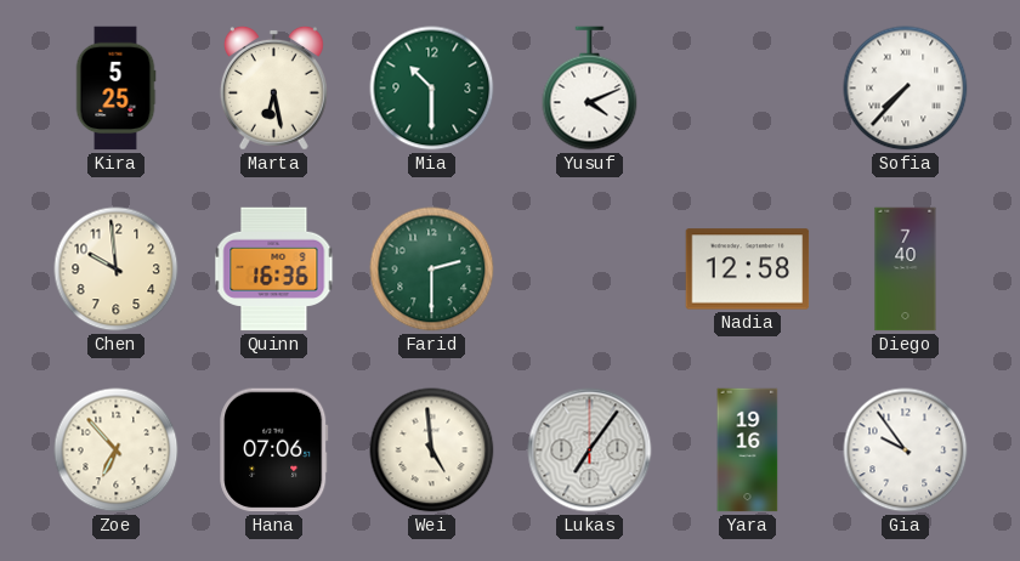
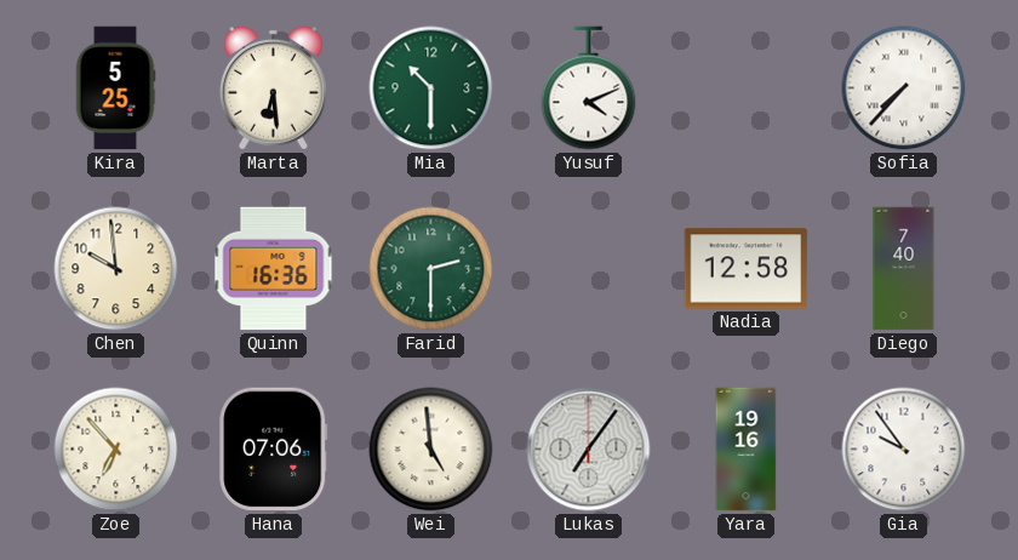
Marta: 6:28 -> 6:29 (273, 87)
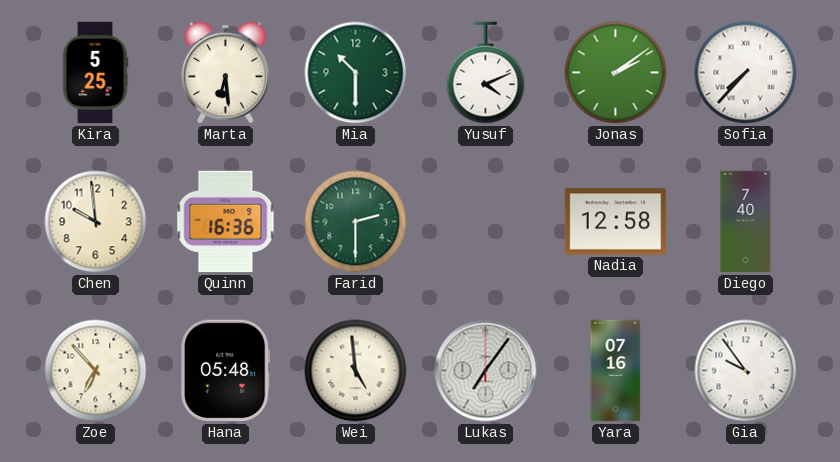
Jonas: none -> 2:09 (616, 73)
Hana: 07:06 -> 05:48 (226, 371)
Yara: 19:16 -> 07:16 (616, 371)
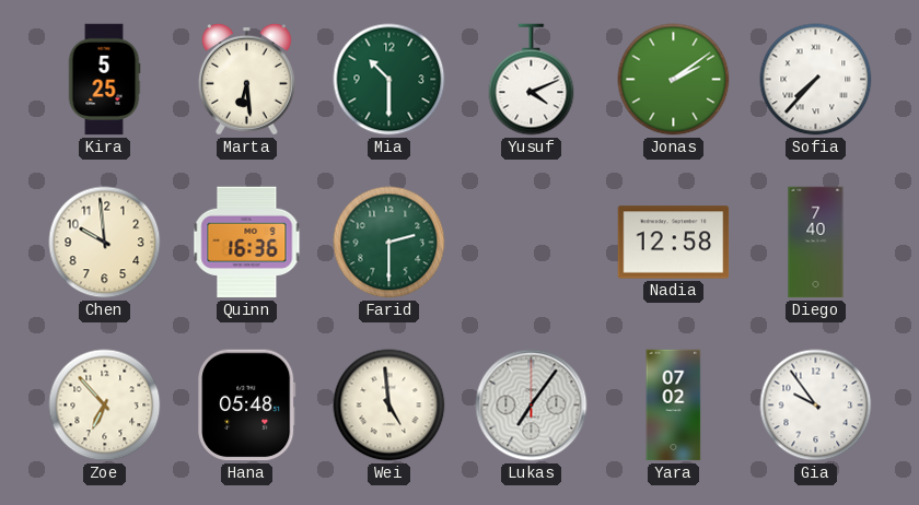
Yara: 07:16 -> 07:02 (674, 406)
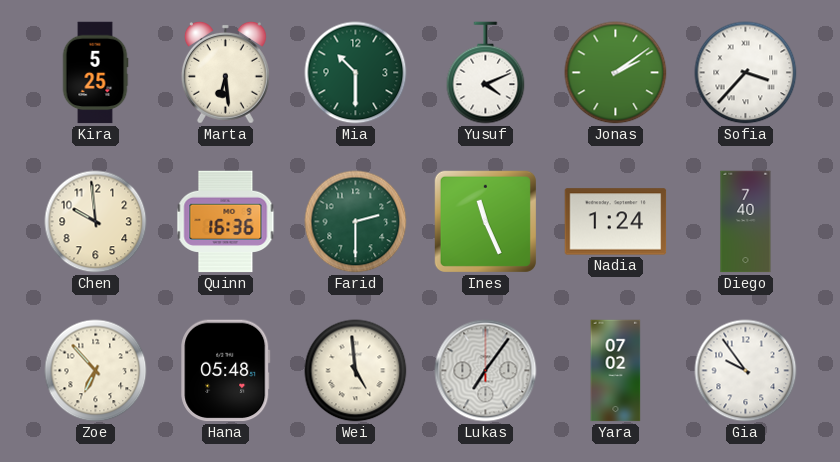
Sofia: 7:37 -> 3:37 (746, 73)
Ines: none -> 11:26 (485, 221)
Nadia: 12:58 -> 1:24 (616, 222)
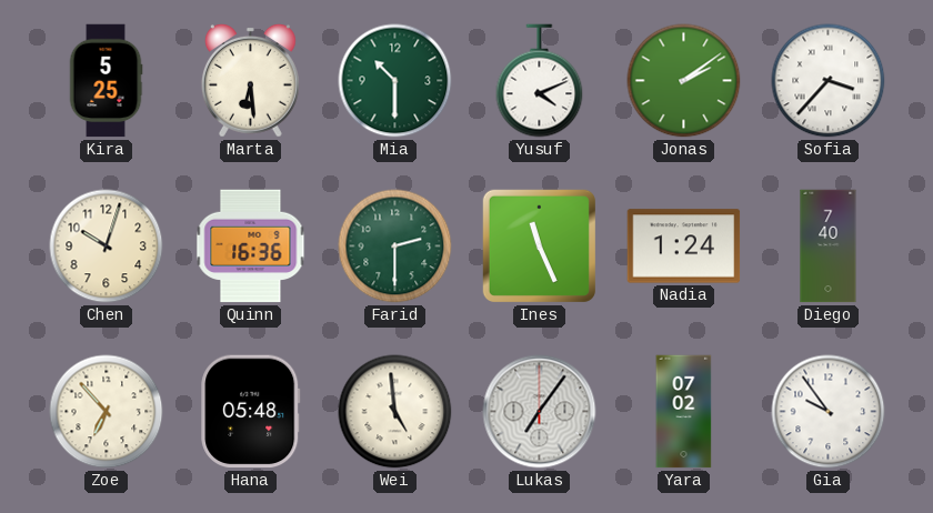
Chen: 9:59 -> 10:03 (107, 247)
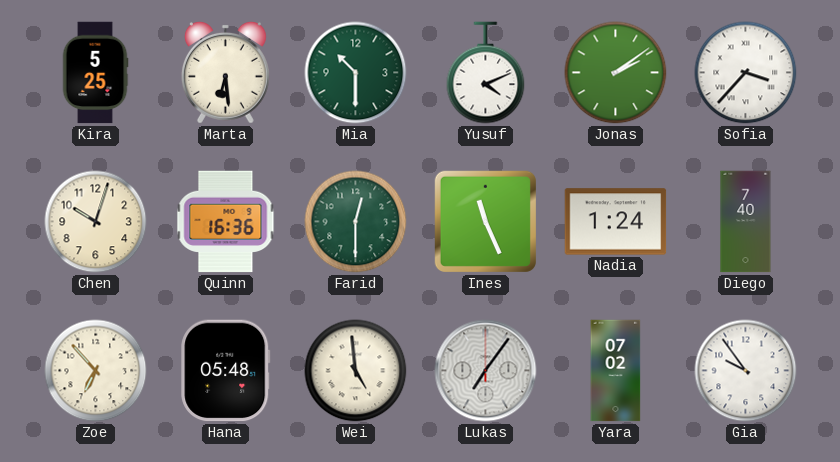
Farid: 2:30 -> 12:30 (356, 222)
